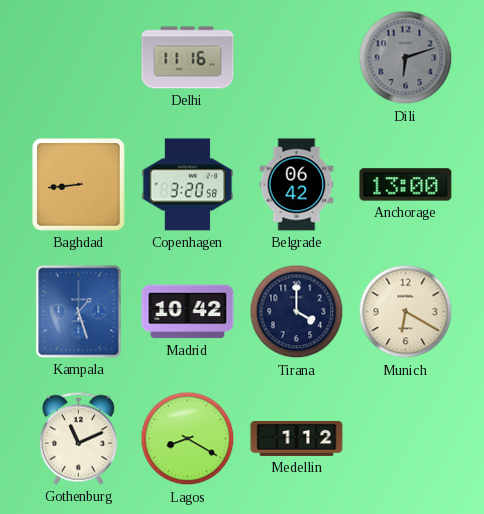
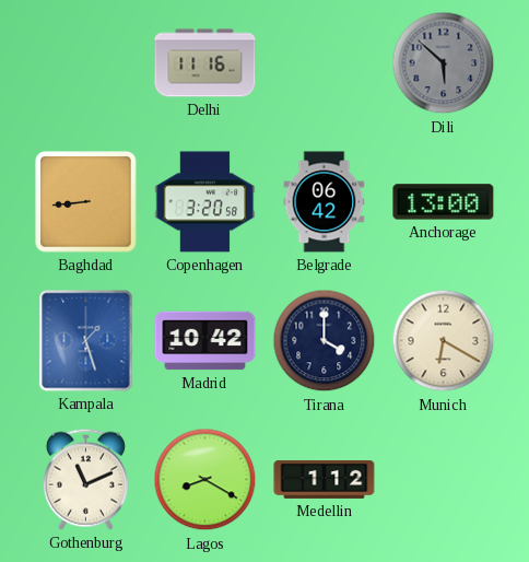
Dili: 6:12 -> 5:52 (444, 63)
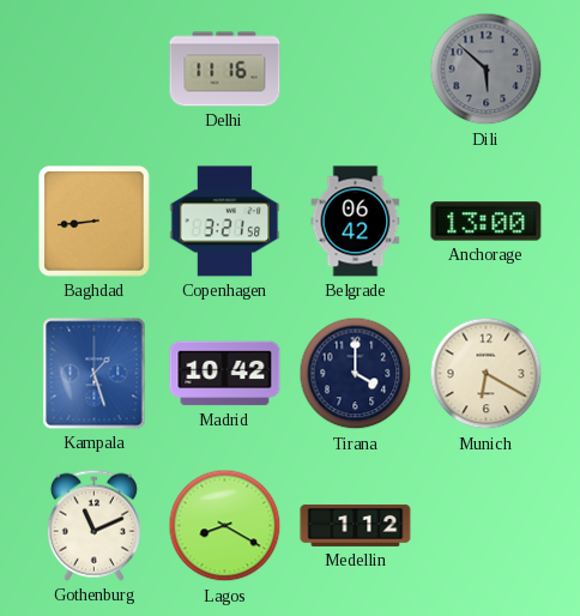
Copenhagen: 3:20 -> 3:21 (225, 222)
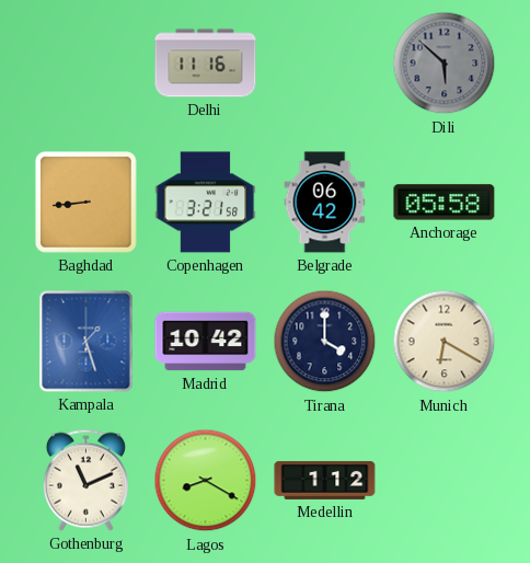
Anchorage: 13:00 -> 05:58 (445, 203)
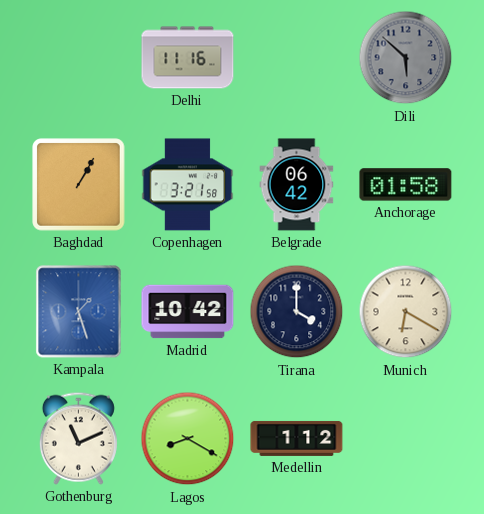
Baghdad: 8:44 -> 1:05 (79, 185)
Anchorage: 05:58 -> 01:58 (406, 185)
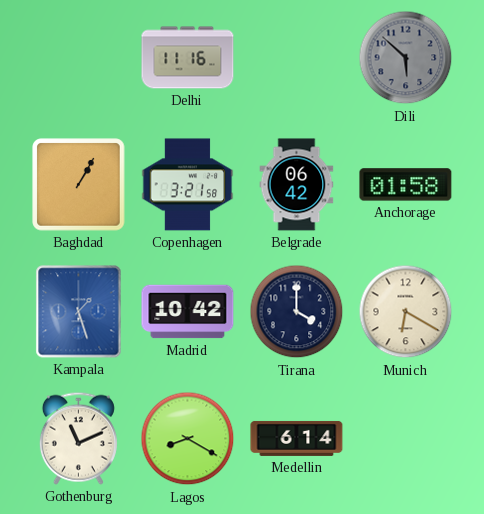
Medellin: 1:12 -> 6:14 (297, 438)
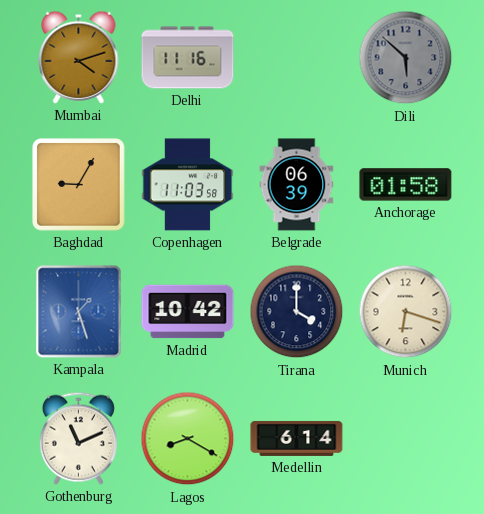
Mumbai: none -> 4:12 (79, 57)
Baghdad: 1:05 -> 9:05 (79, 185)
Copenhagen: 3:21 -> 11:03 (188, 185)
Belgrade: 06:42 -> 06:39 (297, 185)
Munich: 6:20 -> 6:18 (406, 312)
